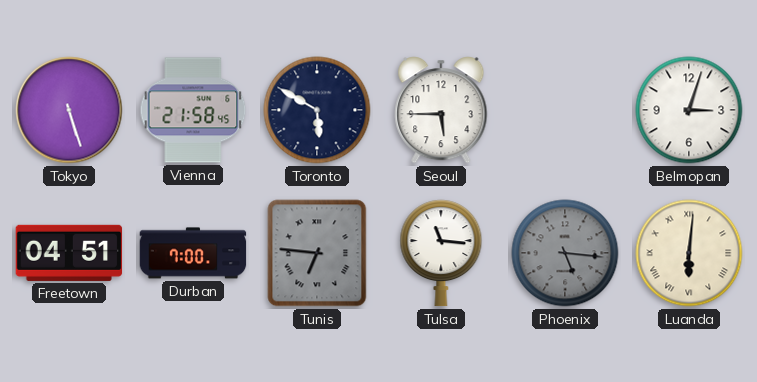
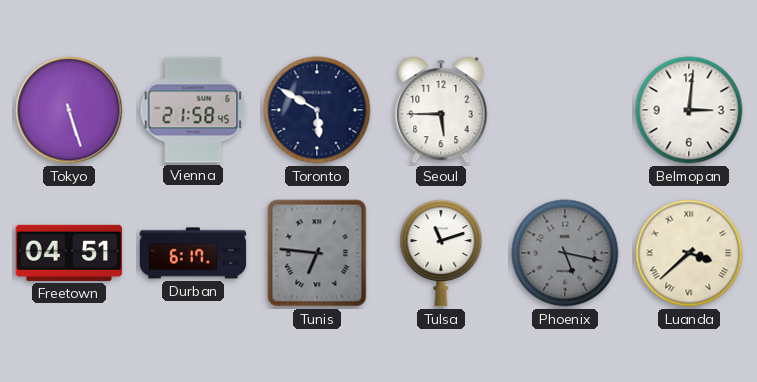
Belmopan: 3:03 -> 3:01 (689, 110)
Durban: 7:00 -> 6:17 (193, 253)
Tulsa: 11:16 -> 11:12 (441, 253)
Phoenix: 5:16 -> 5:17 (565, 253)
Luanda: 6:01 -> 3:38 (689, 253)
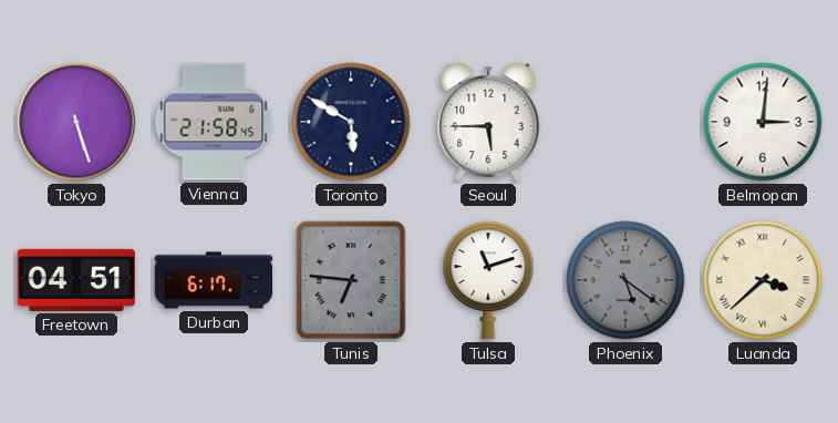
Phoenix: 5:17 -> 5:21 (625, 280)
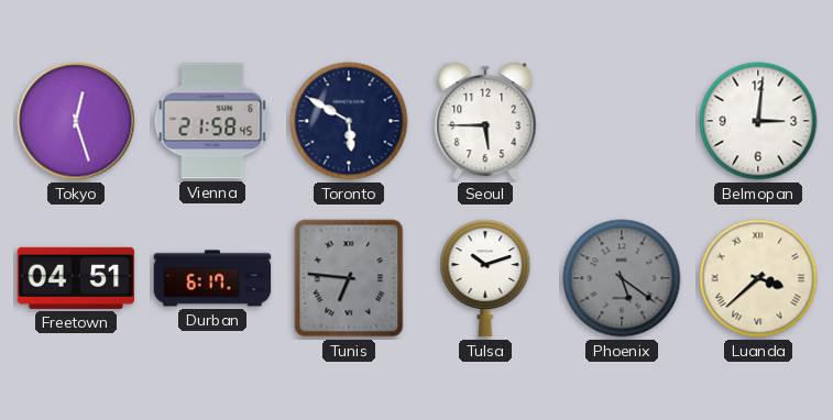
Tokyo: 5:27 -> 12:27 (76, 121)
Tulsa: 11:12 -> 10:12 (485, 278)
